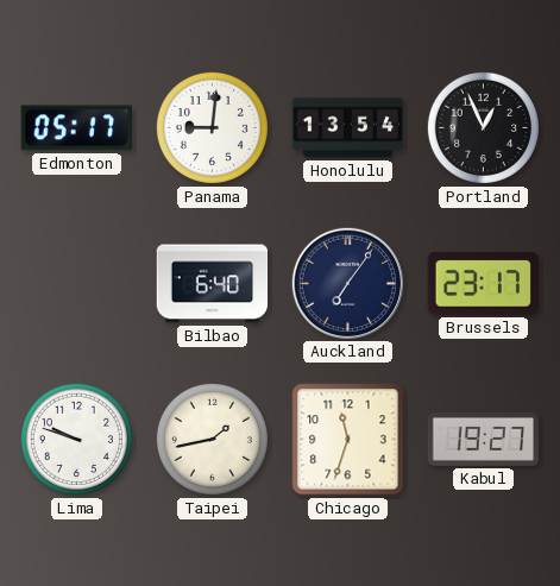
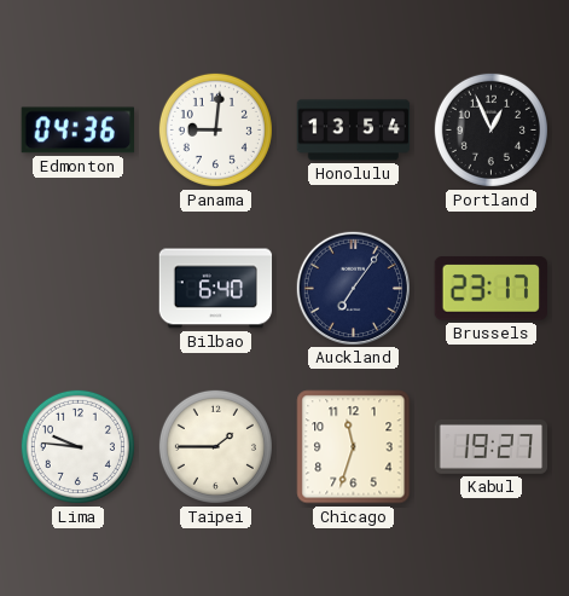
Edmonton: 05:17 -> 04:36 (77, 131)
Lima: 9:48 -> 9:46 (77, 446)
Taipei: 1:43 -> 1:45 (215, 446)
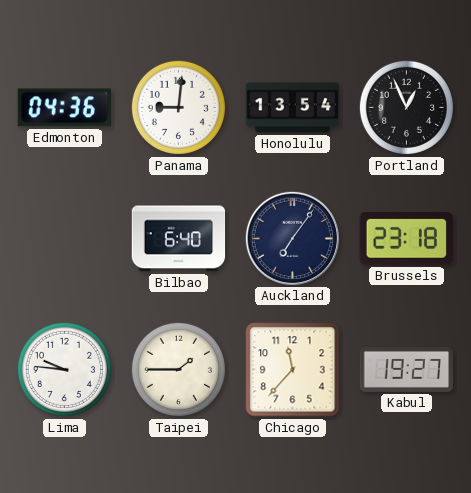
Brussels: 23:17 -> 23:18 (406, 239)
Chicago: 11:33 -> 11:37 (293, 370)
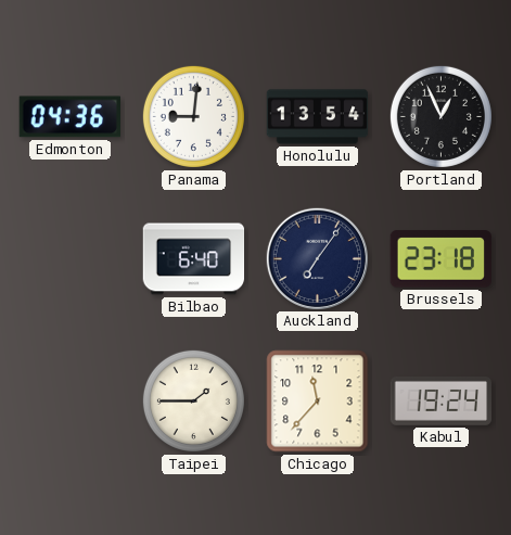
Lima: 9:46 -> none (64, 369)
Kabul: 19:27 -> 19:24 (442, 400)
